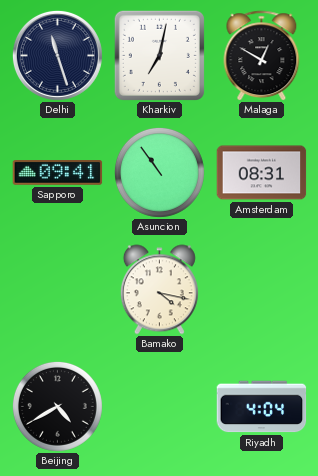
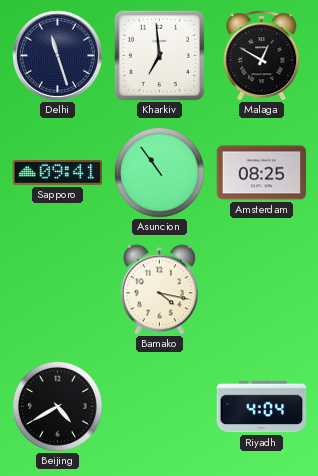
Kharkiv: 7:02 -> 6:59 (159, 55)
Amsterdam: 08:31 -> 08:25 (262, 173)
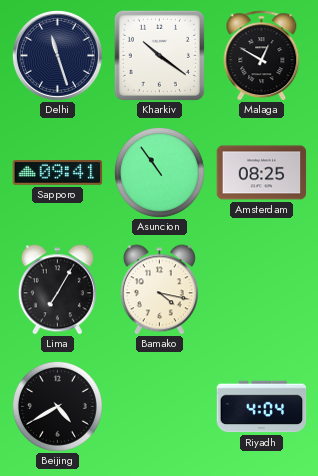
Kharkiv: 6:59 -> 10:21 (159, 55)
Lima: none -> 7:05 (57, 290)
